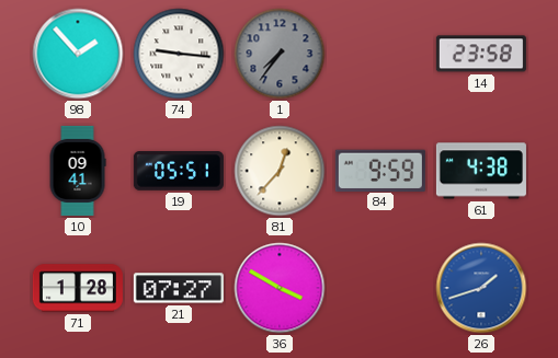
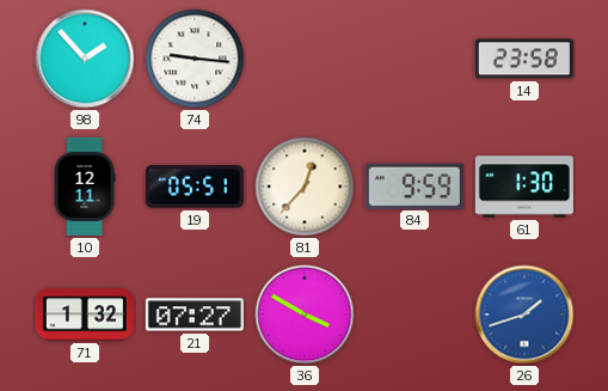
1: 7:36 -> none (280, 54)
10: 09:41 -> 12:11 (85, 187)
61: 4:38 -> 1:30 (524, 187)
71: 1:28 -> 1:32 (85, 314)
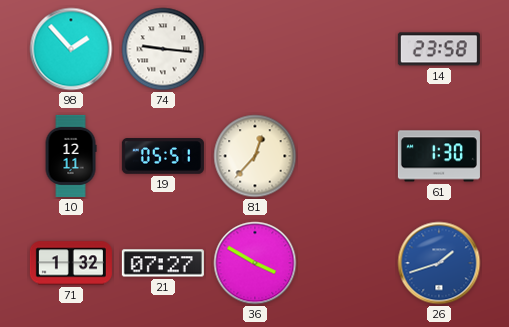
84: 9:59 -> none (414, 185)
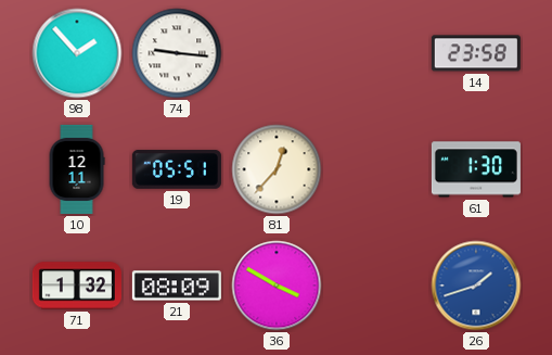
21: 07:27 -> 08:09 (177, 286)
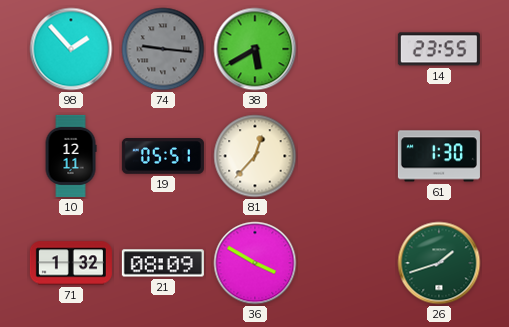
74 dial: white -> grey (163, 49)
38: none -> 5:40 (255, 49)
14: 23:58 -> 23:55 (439, 49)
26 dial: blue -> green (439, 263)
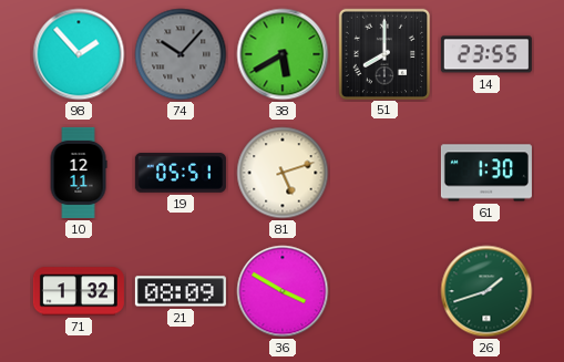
74: 9:16 -> 10:07 (181, 54)
51: none -> 8:00 (383, 53)
81: 12:37 -> 5:12 (283, 173)
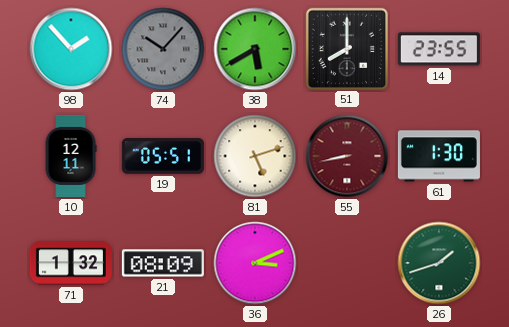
55: none -> 8:43 (347, 156)
36: 3:50 -> 3:11 (255, 263)
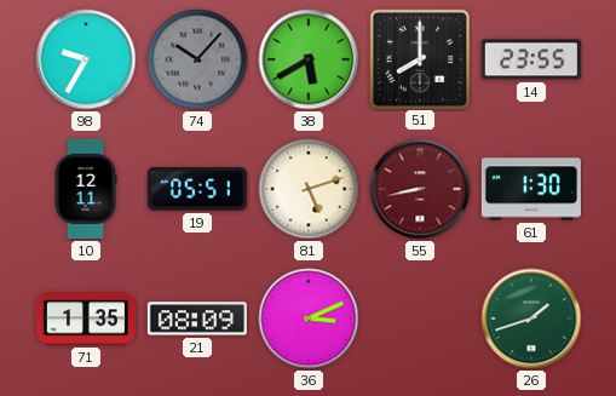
98: 1:53 -> 9:35 (86, 59)
71: 1:32 -> 1:35 (86, 318)
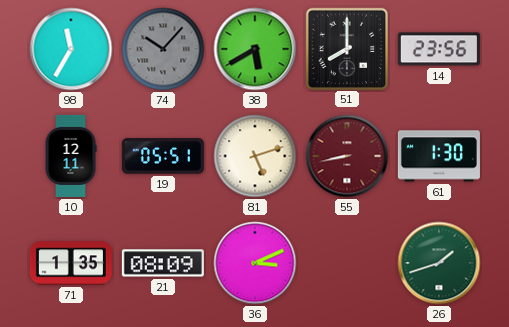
98: 9:35 -> 11:35 (71, 49)
14: 23:55 -> 23:56 (439, 49)
